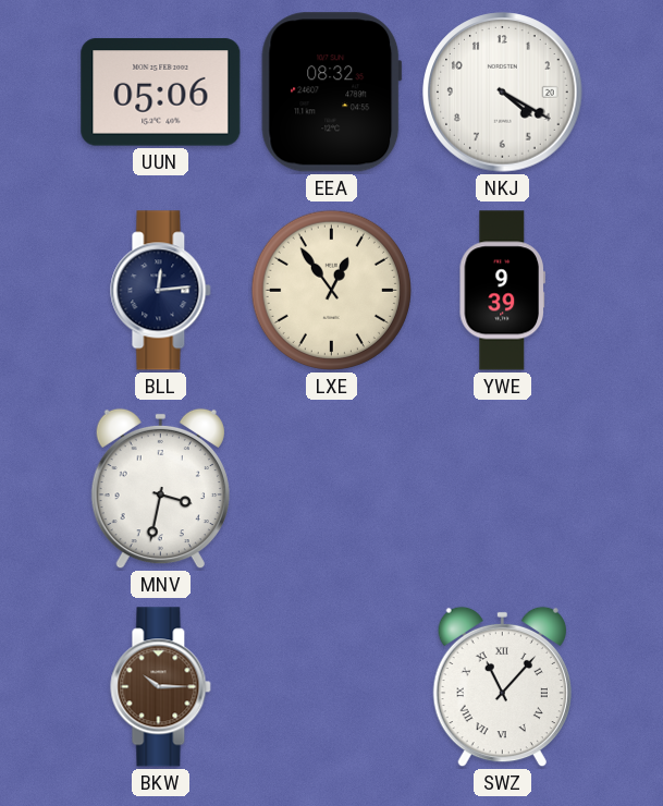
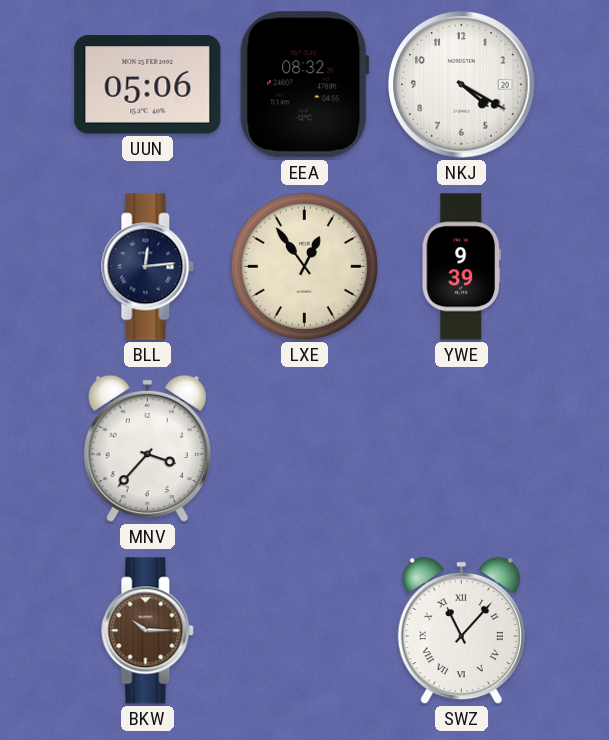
MNV: 3:32 -> 3:37 (147, 449)
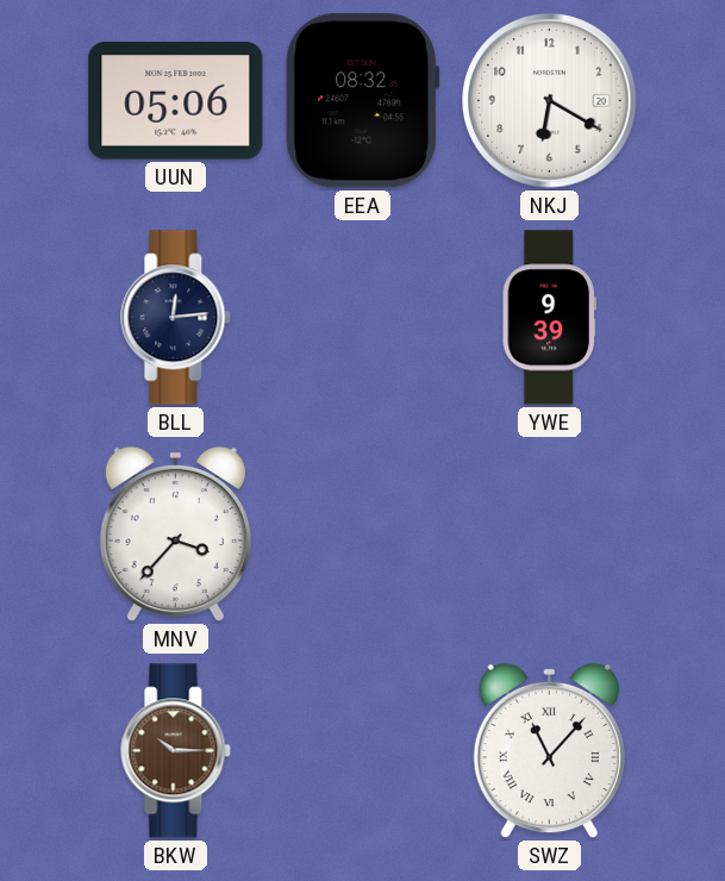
NKJ: 4:20 -> 6:20 (550, 101)
LXE: 12:54 -> none (304, 266)
